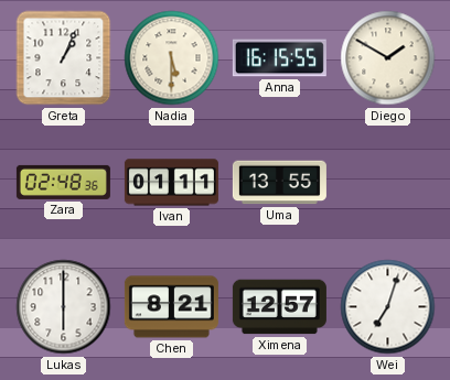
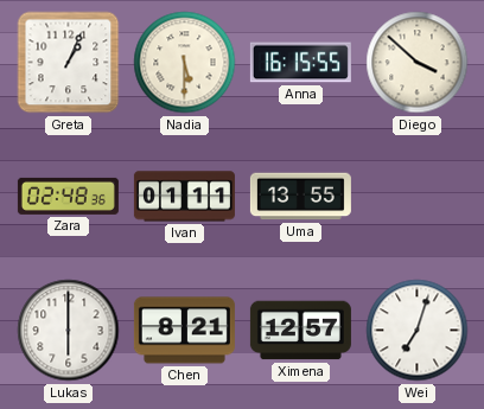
Diego: 1:50 -> 3:52 (418, 63)
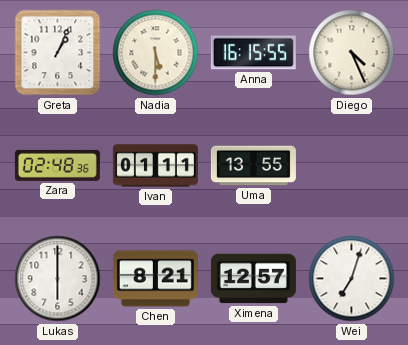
Diego: 3:52 -> 4:26 (352, 53)
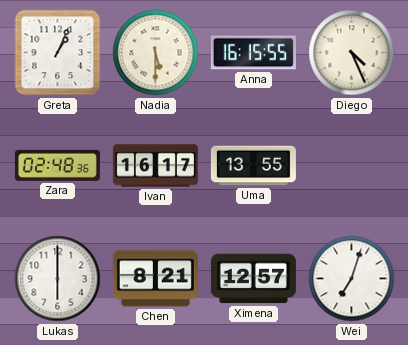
Ivan: 01:11 -> 16:17 (155, 166)
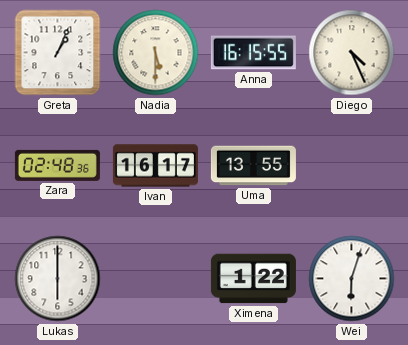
Chen: 8:21 -> none (155, 279)
Ximena: 12:57 -> 1:22 (253, 279)
Wei: 7:03 -> 6:03 (352, 279)
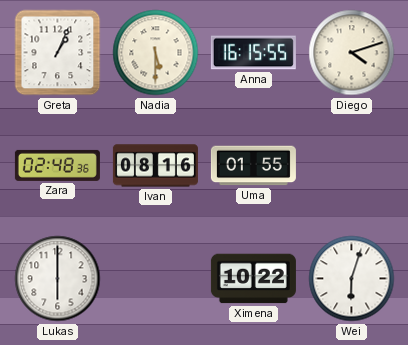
Diego: 4:26 -> 4:12 (352, 53)
Ivan: 16:17 -> 08:16 (155, 166)
Uma: 13:55 -> 01:55 (253, 166)
Ximena: 1:22 -> 10:22 (253, 279)
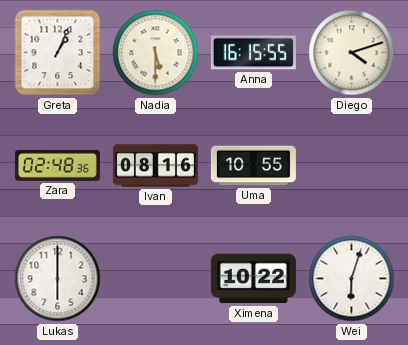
Uma: 01:55 -> 10:55 (253, 166)
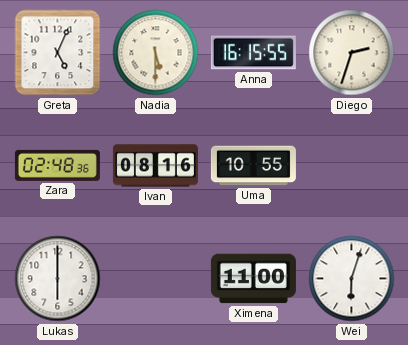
Greta: 1:04 -> 5:04 (58, 53)
Diego: 4:12 -> 2:33 (352, 53)
Ximena: 10:22 -> 11:00 (253, 279)
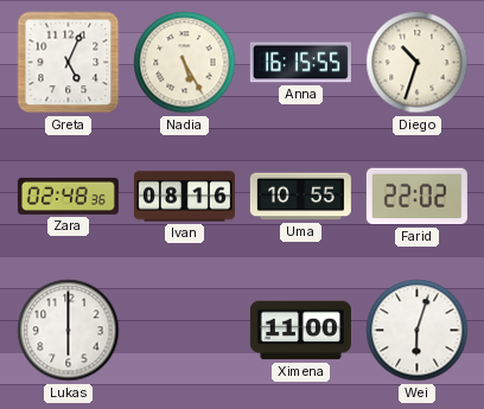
Nadia: 5:30 -> 5:25 (185, 63)
Diego: 2:33 -> 10:33 (418, 63)
Farid: none -> 22:02 (416, 197)
